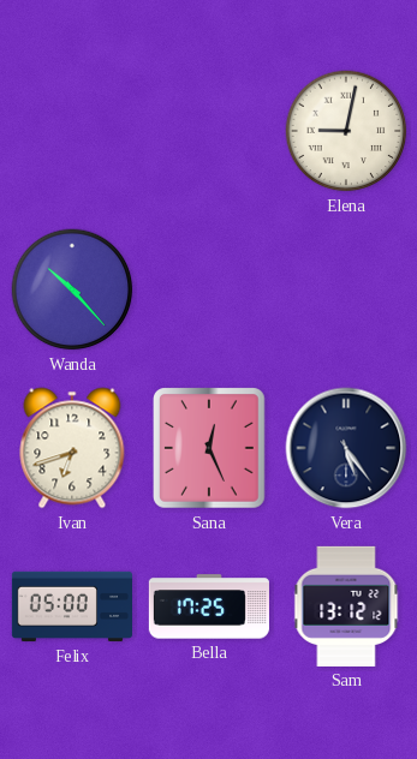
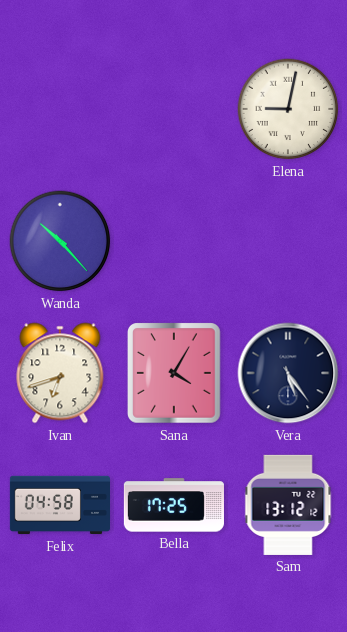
Sana: 12:26 -> 4:05 (175, 373)
Felix: 05:00 -> 04:58 (59, 505)
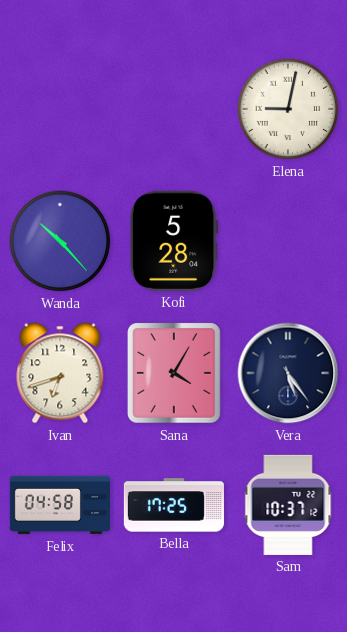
Kofi: none -> 5:28 (174, 241)
Sam: 13:12 -> 10:37 (288, 505)
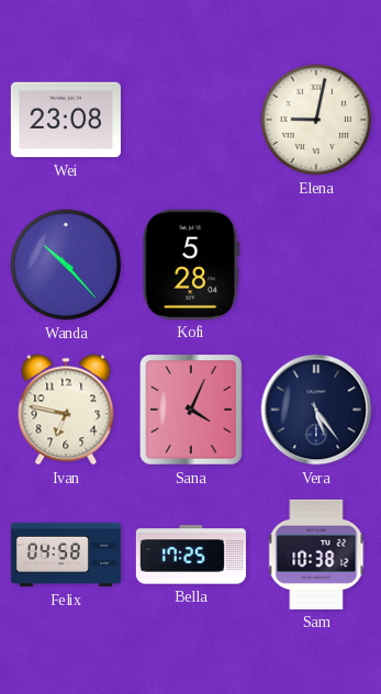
Wei: none -> 23:08 (66, 120)
Ivan: 6:42 -> 6:47 (66, 410)
Sana: 4:05 -> 4:04 (192, 410)
Sam: 10:37 -> 10:38 (316, 555)
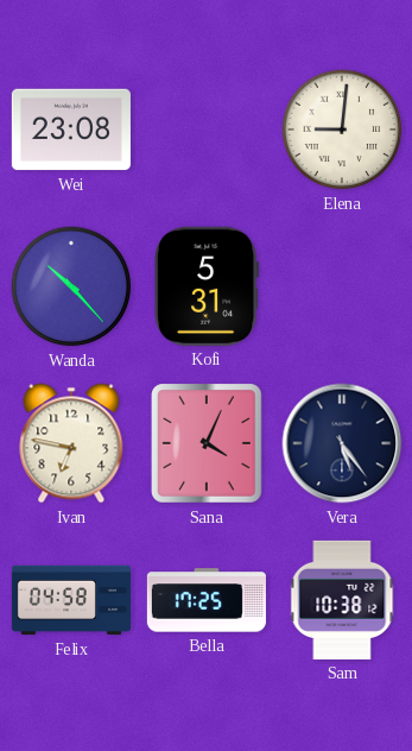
Elena: 9:02 -> 9:01 (342, 130)
Kofi: 5:28 -> 5:31 (207, 286)
